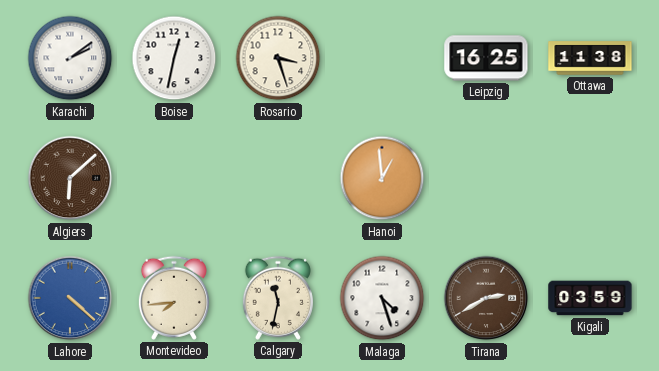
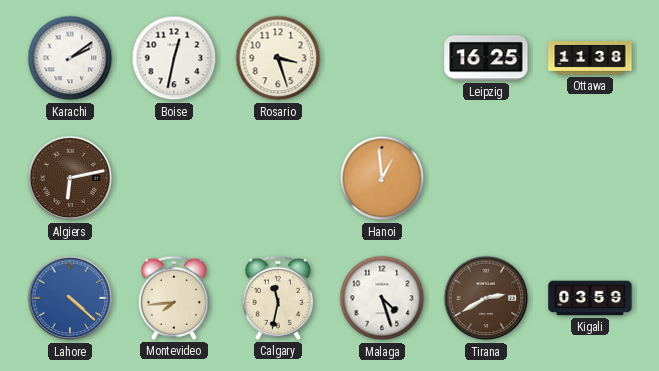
Algiers: 6:08 -> 6:13 (70, 178)
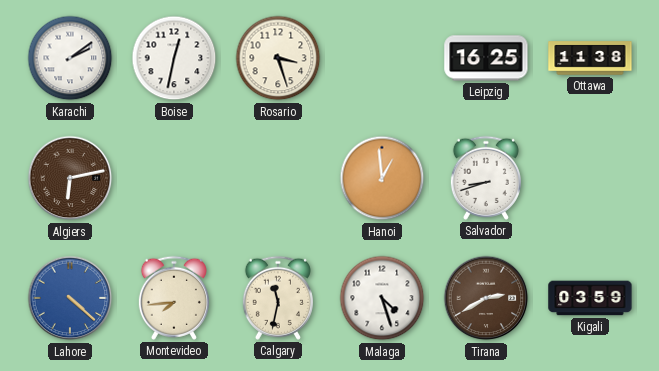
Salvador: none -> 8:42 (486, 178)
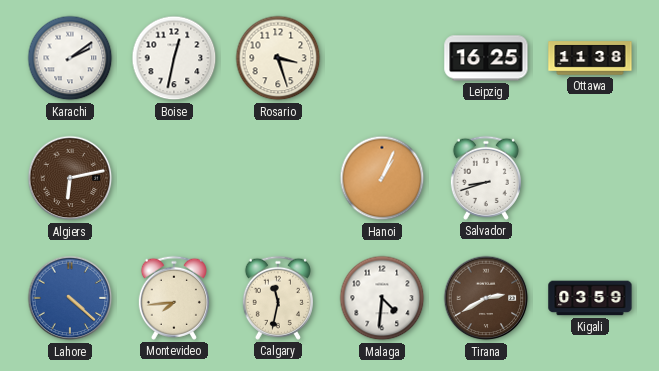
Hanoi: 12:59 -> 1:04 (382, 178)
Malaga: 4:27 -> 4:31 (382, 298)
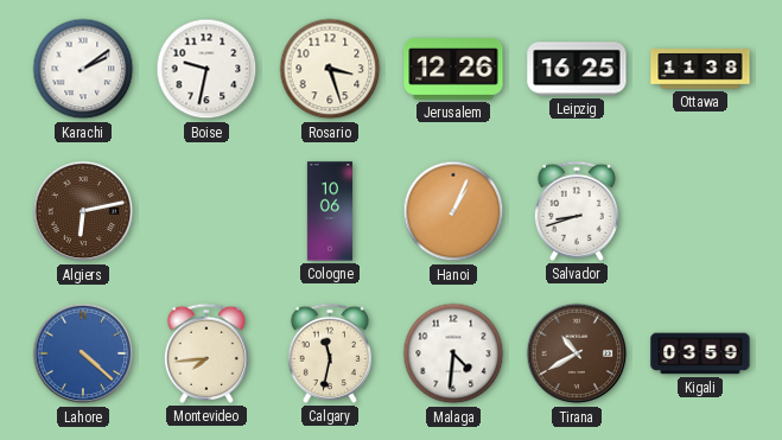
Boise: 12:32 -> 9:32 (206, 69)
Jerusalem: none -> 12:26 (453, 69)
Cologne: none -> 10:06 (329, 211)
Tirana: 2:40 -> 10:40 (577, 353)
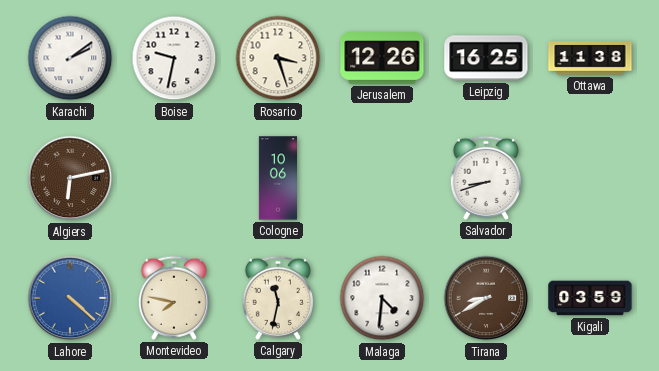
Hanoi: 1:04 -> none (453, 211)
Montevideo: 7:44 -> 7:47 (174, 298)
Tirana: 10:40 -> 8:40 (486, 298)
